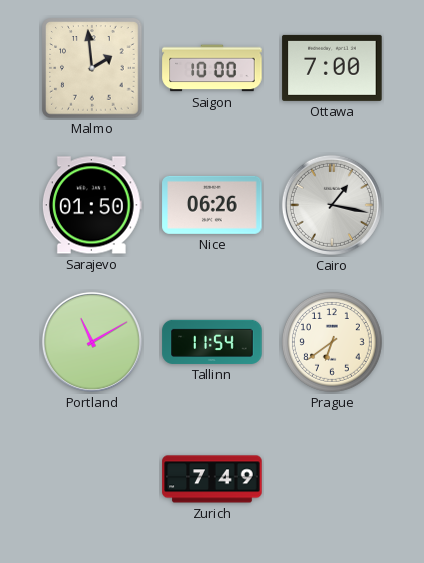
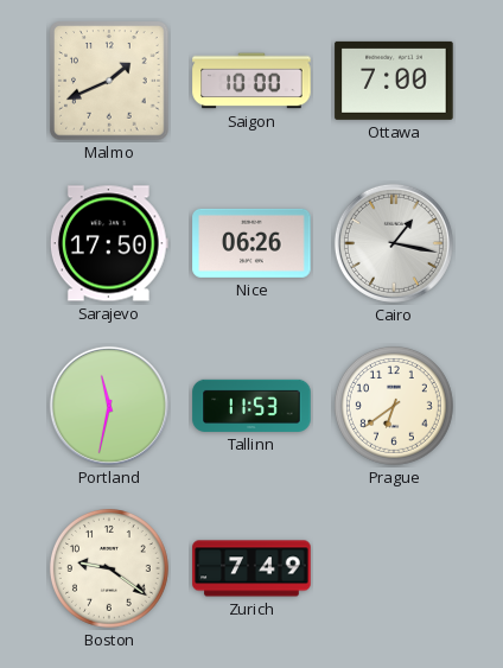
Malmo: 1:59 -> 1:41 (109, 81)
Sarajevo: 01:50 -> 17:50 (109, 243)
Portland: 11:10 -> 11:32 (109, 406)
Tallinn: 11:54 -> 11:53 (251, 406)
Boston: none -> 9:21 (109, 568)
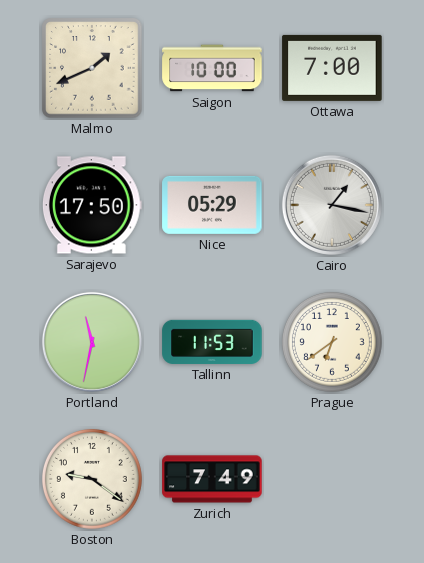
Nice: 06:26 -> 05:29 (212, 205)
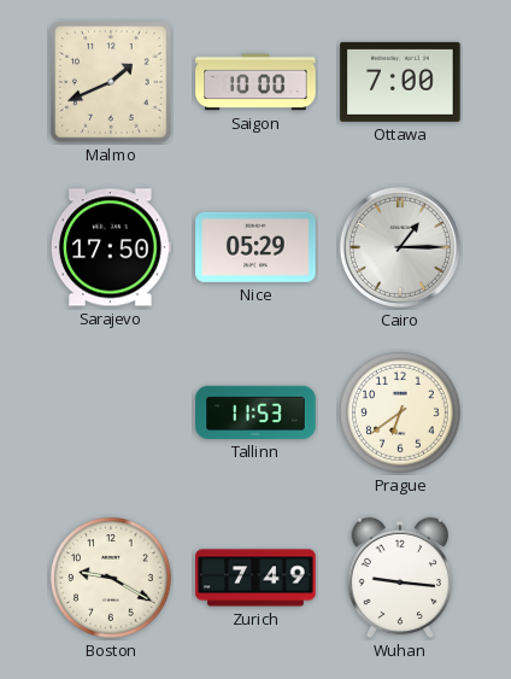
Cairo: 1:17 -> 1:15 (400, 247)
Portland: 11:32 -> none (92, 342)
Boston: 9:21 -> 9:20 (111, 578)
Wuhan: none -> 9:16 (400, 578)
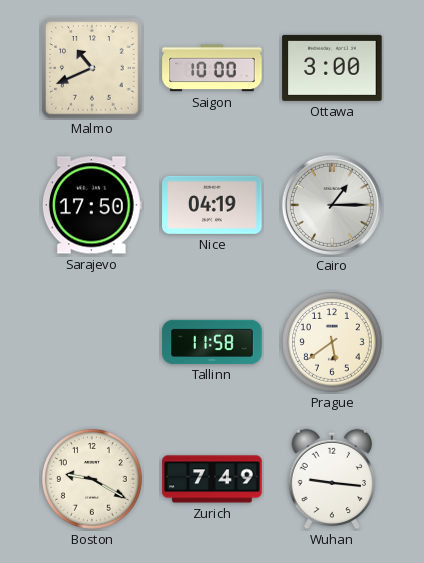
Malmo: 1:41 -> 10:41 (92, 68)
Ottawa: 7:00 -> 3:00 (332, 68)
Nice: 05:29 -> 04:19 (212, 205)
Tallinn: 11:53 -> 11:58 (212, 342)
Prague: 6:39 -> 5:39 (332, 342)
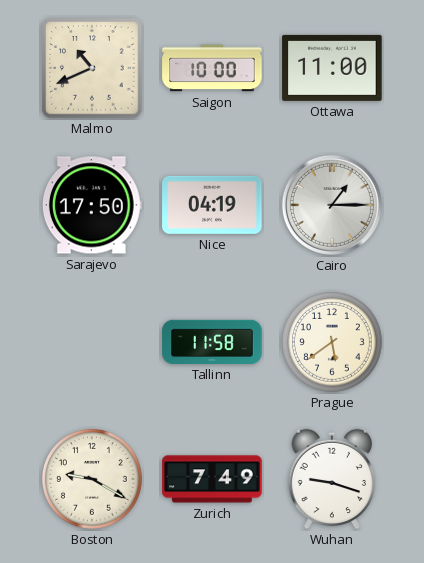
Ottawa: 3:00 -> 11:00 (332, 68)
Wuhan: 9:16 -> 9:18 (332, 479)
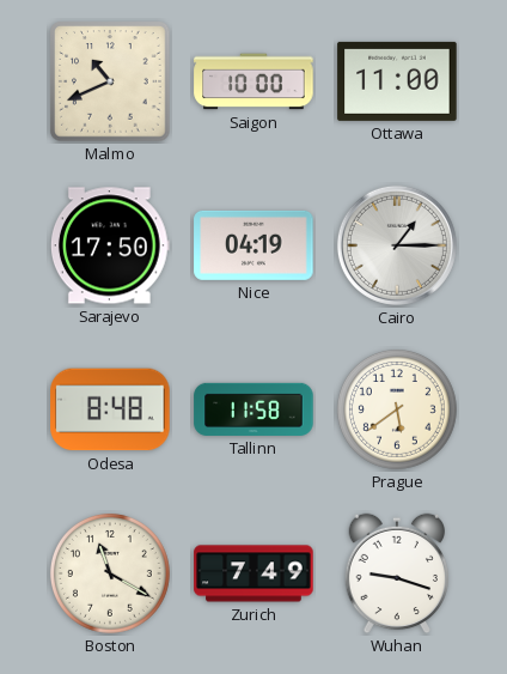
Odesa: none -> 8:48 (110, 409)
Boston: 9:20 -> 11:20 (110, 573)
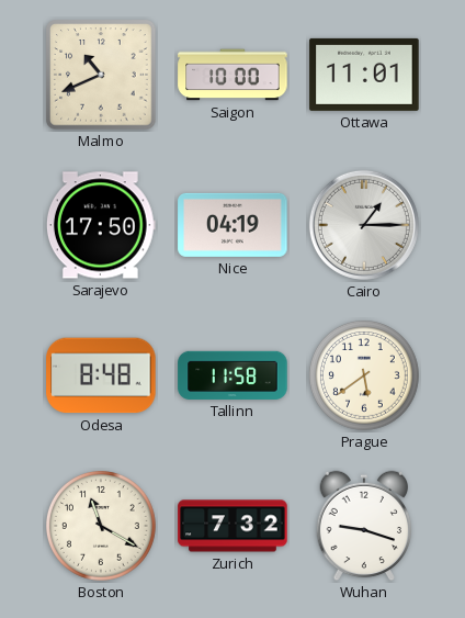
Ottawa: 11:00 -> 11:01 (364, 75)
Zurich: 7:49 -> 7:32 (232, 526)
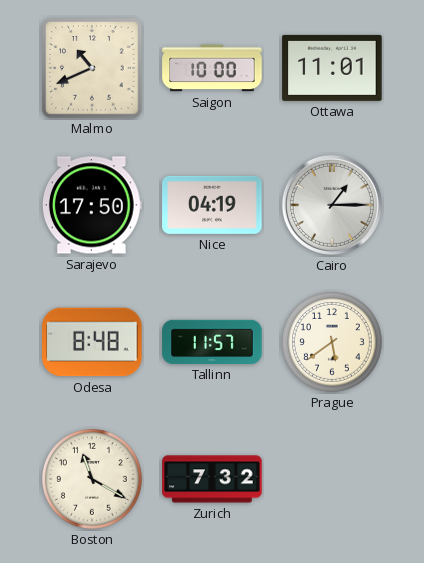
Tallinn: 11:58 -> 11:57 (212, 342)
Wuhan: 9:18 -> none (364, 526)
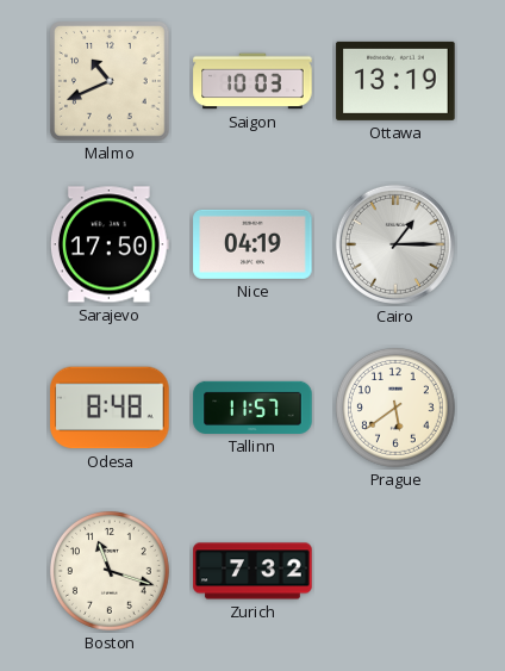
Saigon: 10:00 -> 10:03 (253, 81)
Ottawa: 11:01 -> 13:19 (395, 81)
Boston: 11:20 -> 11:18 (110, 571)
